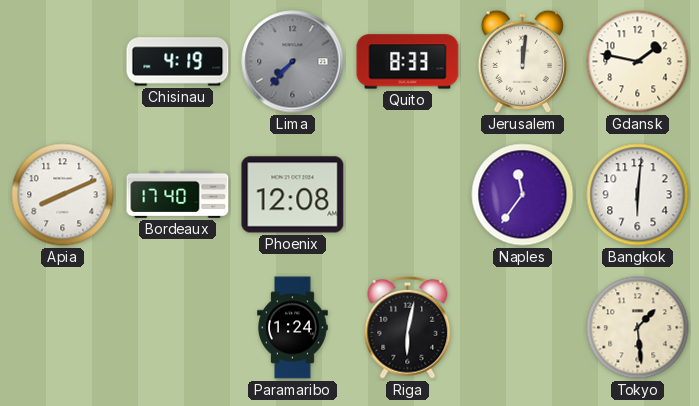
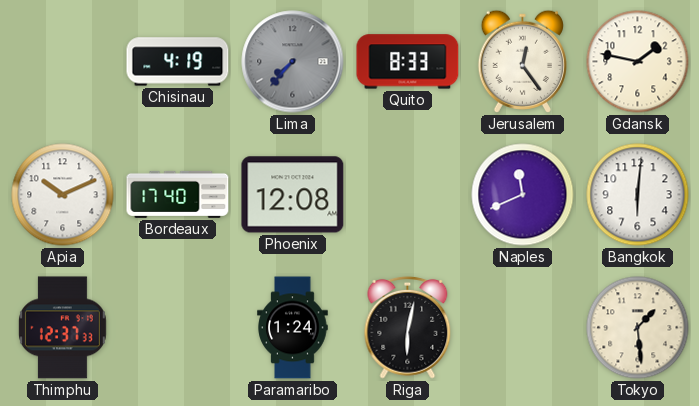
Jerusalem: 12:01 -> 12:24 (522, 61)
Apia: 8:11 -> 10:11 (63, 195)
Naples: 11:36 -> 11:41 (523, 195)
Thimphu: none -> 12:37 (62, 328)
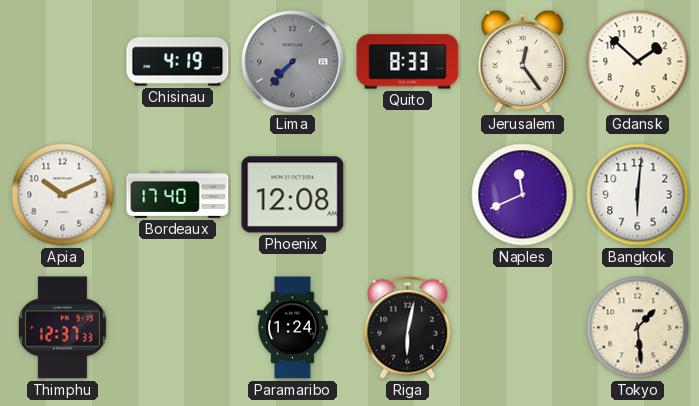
Gdansk: 1:47 -> 1:52 (638, 62)
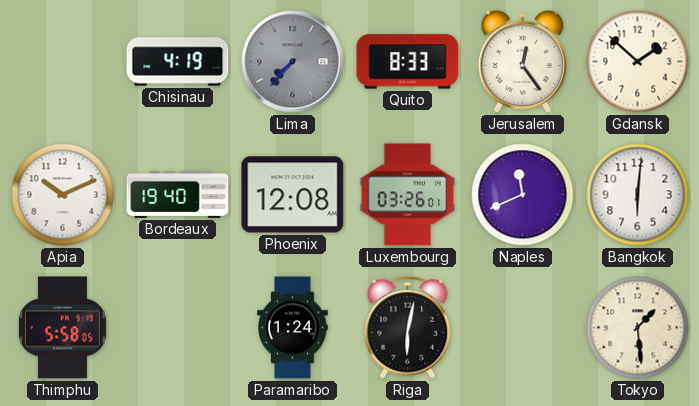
Bordeaux: 17:40 -> 19:40 (178, 194)
Luxembourg: none -> 03:26 (408, 195)
Thimphu: 12:37 -> 5:58 (62, 328)
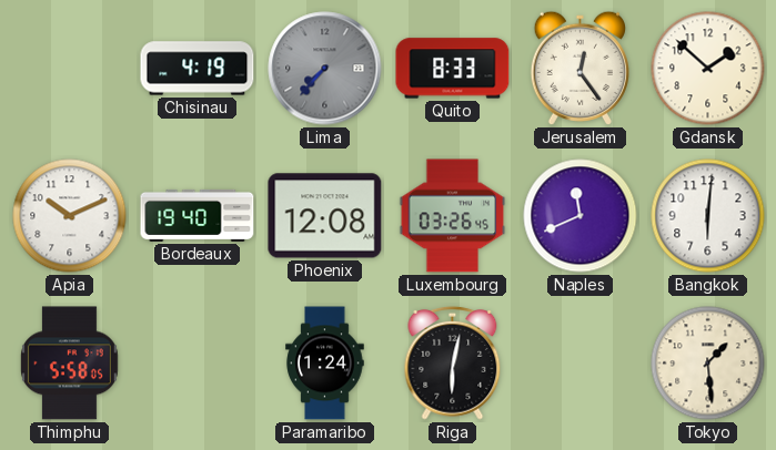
Luxembourg: 03:26:01 -> 03:26:45 (453, 216)
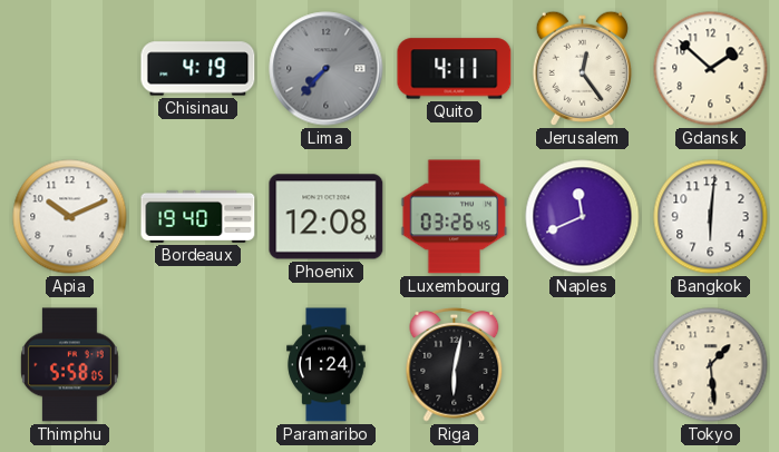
Quito: 8:33 -> 4:11 (455, 69)
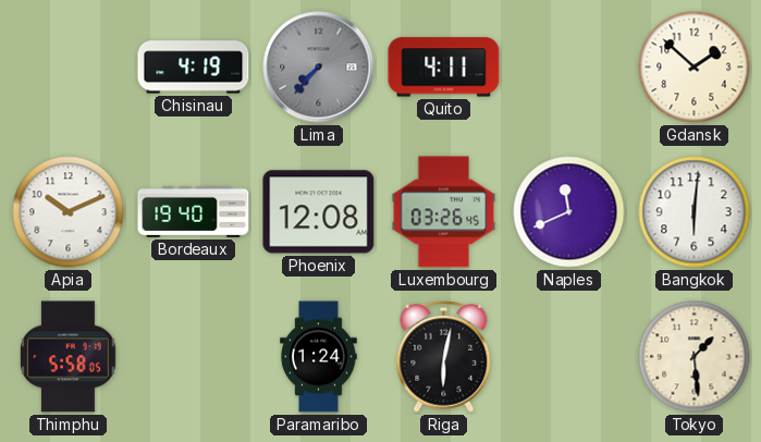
Jerusalem: 12:24 -> none (582, 68)
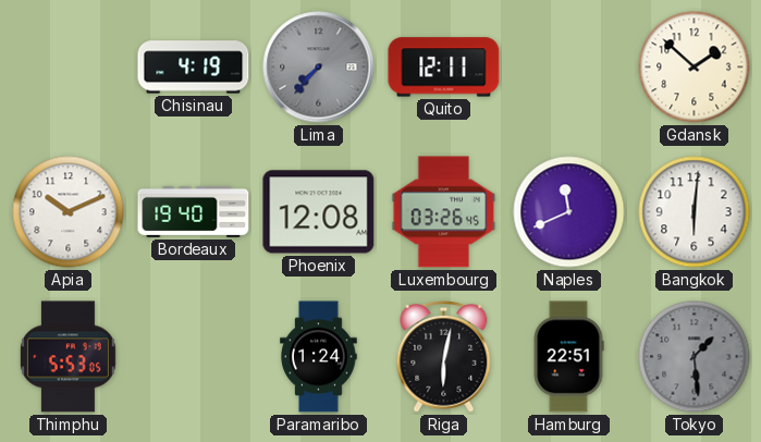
Quito: 4:11 -> 12:11 (444, 67)
Thimphu: 5:58 -> 5:53 (67, 357)
Hamburg: none -> 22:51 (568, 357)
Tokyo dial: cream -> grey (695, 357)
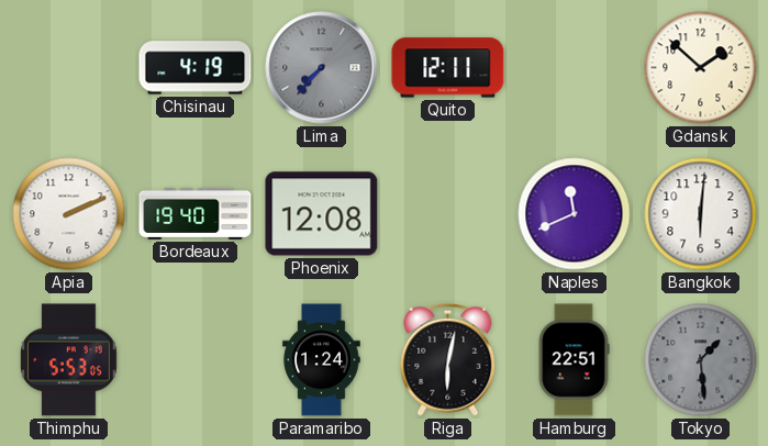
Apia: 10:11 -> 2:11 (69, 214)
Luxembourg: 03:26 -> none (444, 212)
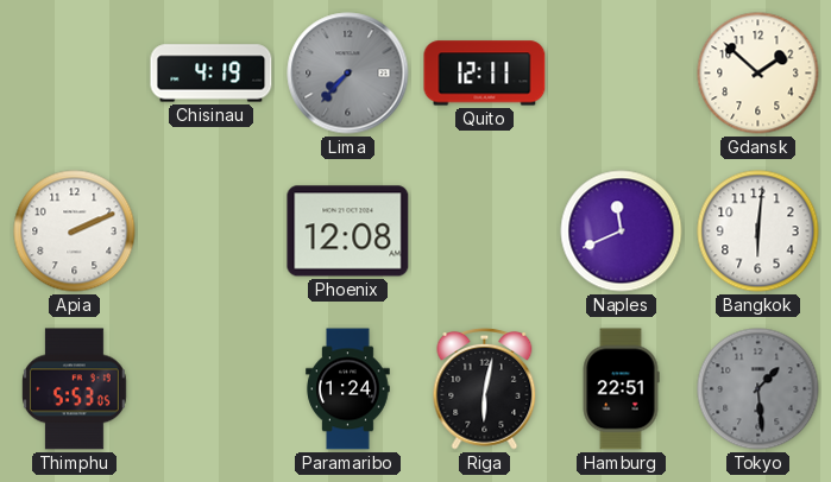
Bordeaux: 19:40 -> none (196, 213)
